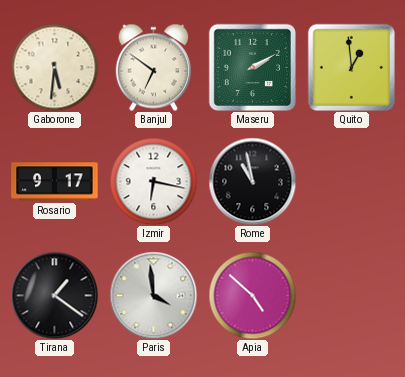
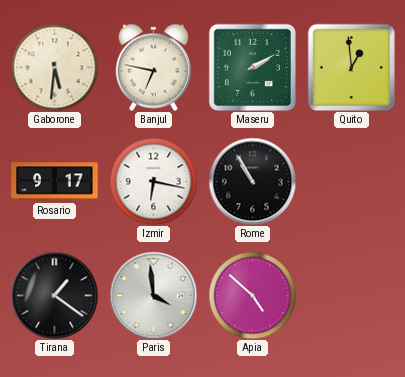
Banjul: 6:51 -> 6:47 (153, 67)
Rome: 10:58 -> 10:55 (252, 181)
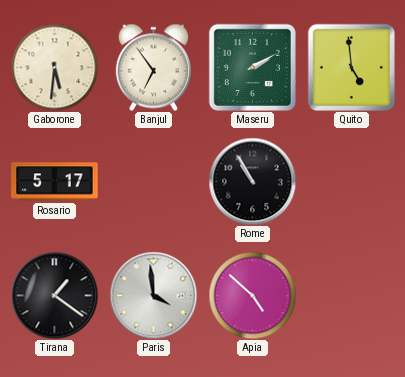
Banjul: 6:47 -> 6:54 (153, 67)
Quito: 12:59 -> 4:59 (351, 67)
Rosario: 9:17 -> 5:17 (55, 182)
Izmir: 6:17 -> none (153, 181)
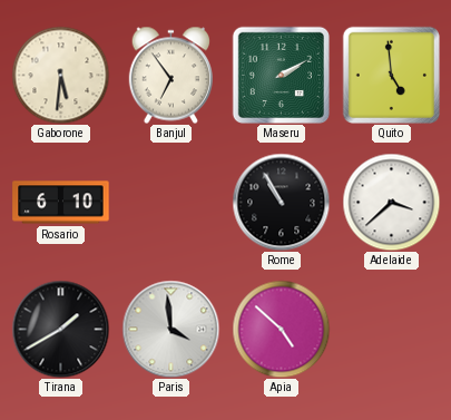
Rosario: 5:17 -> 6:10 (61, 203)
Adelaide: none -> 3:38 (391, 202)
Tirana: 1:21 -> 1:40 (60, 329)
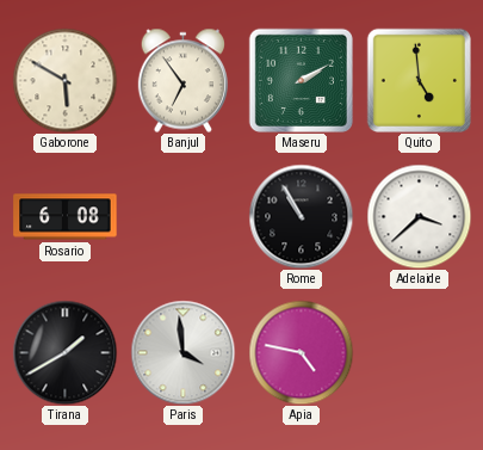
Gaborone: 5:31 -> 5:50 (64, 80)
Rosario: 6:10 -> 6:08 (66, 217)
Apia: 4:52 -> 4:47 (301, 352)
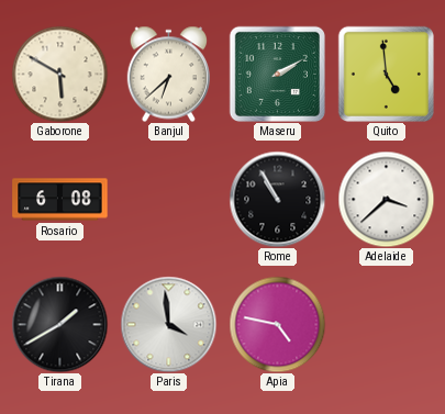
Banjul: 6:54 -> 6:38 (168, 74)
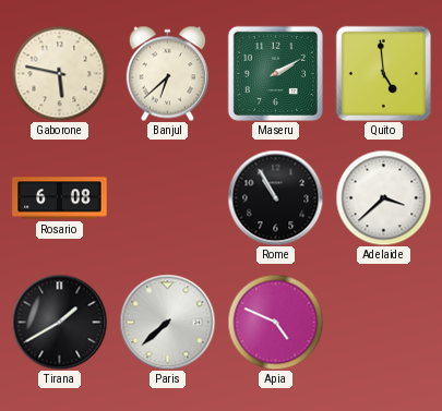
Gaborone: 5:50 -> 5:47 (59, 73)
Paris: 3:59 -> 7:38 (167, 322)
Apia: 4:47 -> 4:49 (275, 322)
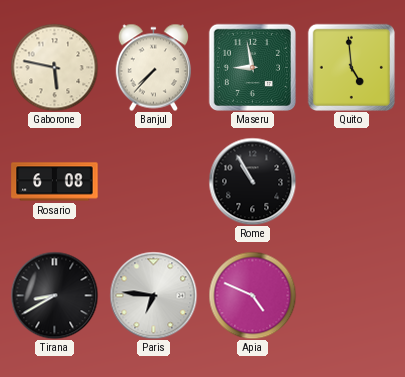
Banjul: 6:38 -> 7:37 (153, 67)
Maseru: 2:10 -> 8:58 (252, 67)
Adelaide: 3:38 -> none (383, 197)
Tirana: 1:40 -> 8:40 (54, 295)
Paris: 7:38 -> 6:46 (153, 295)
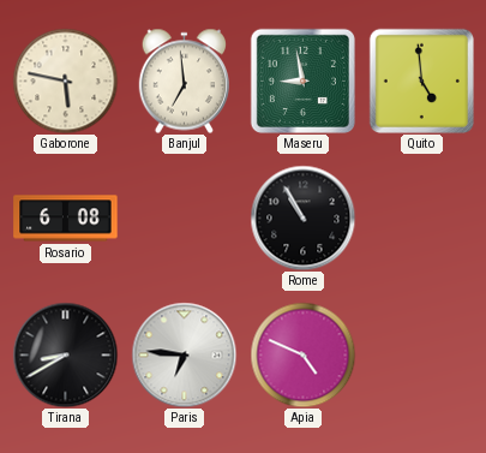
Banjul: 7:37 -> 6:59 (184, 81)
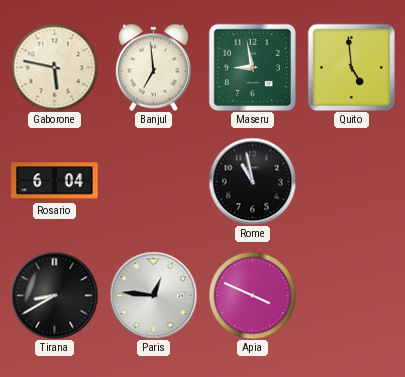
Rosario: 6:08 -> 6:04 (55, 182)
Rome: 10:55 -> 10:58 (252, 181)
Paris: 6:46 -> 12:46 (153, 295)
Apia: 4:49 -> 3:49 (252, 295)
